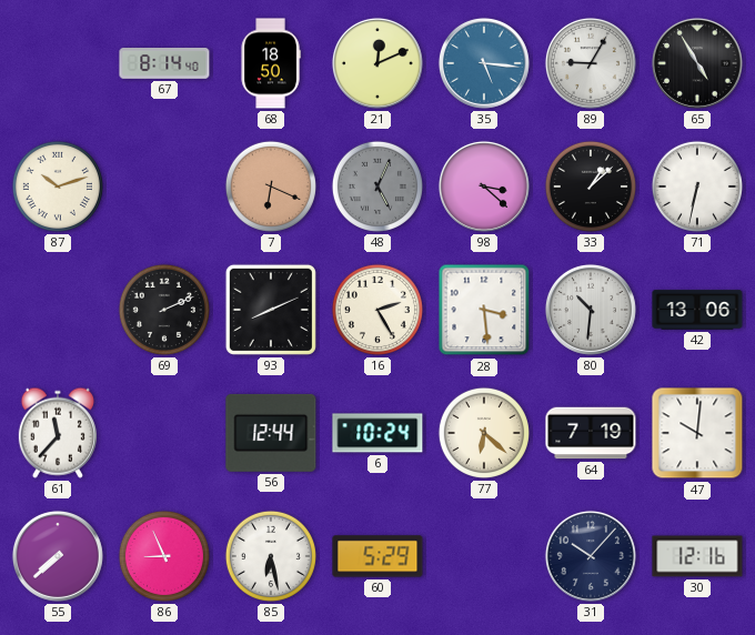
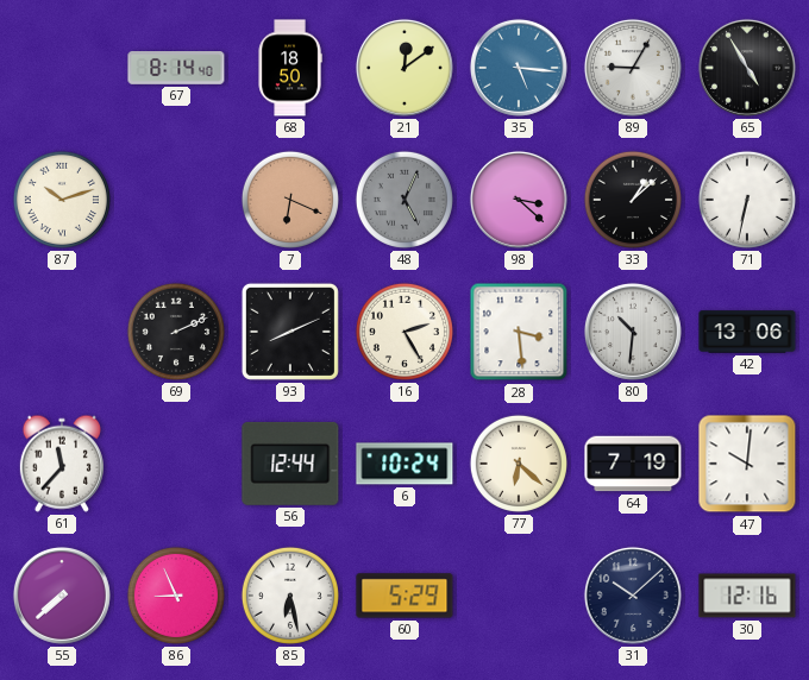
21: 12:11 -> 12:09 (404, 68)
31: 10:07 -> 10:08 (633, 596)
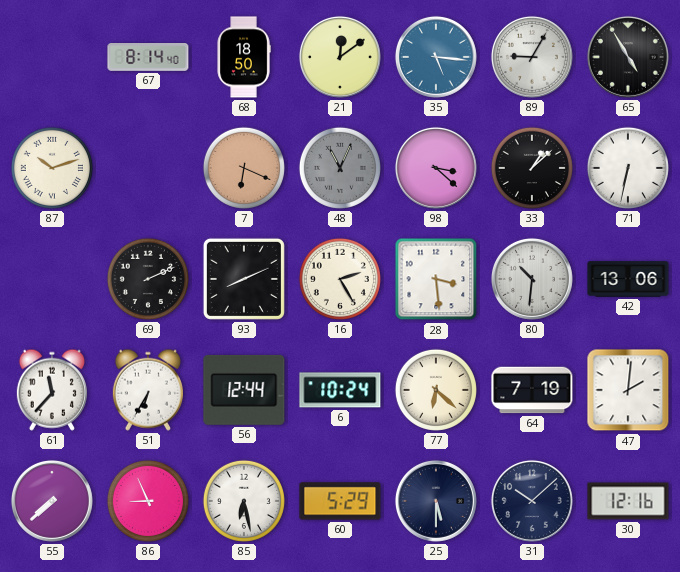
48: 5:04 -> 11:04 (340, 168)
51: none -> 6:35 (148, 390)
47: 10:01 -> 2:01 (628, 390)
25: none -> 5:30 (436, 501)
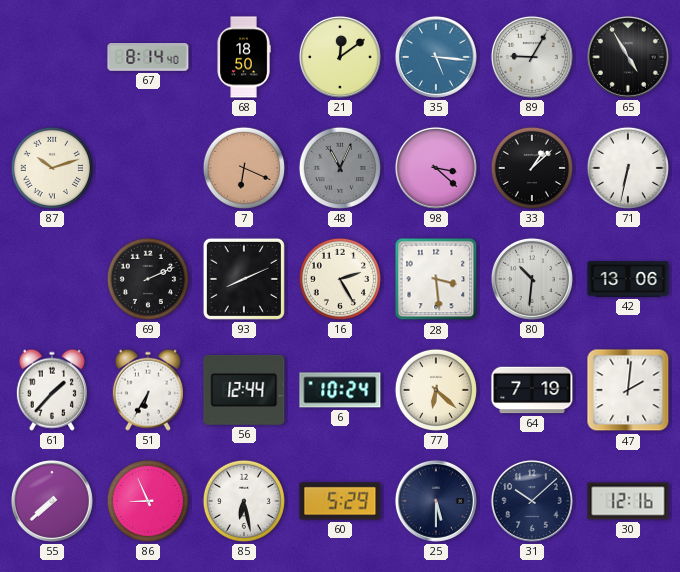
61: 11:37 -> 1:37 (52, 390)
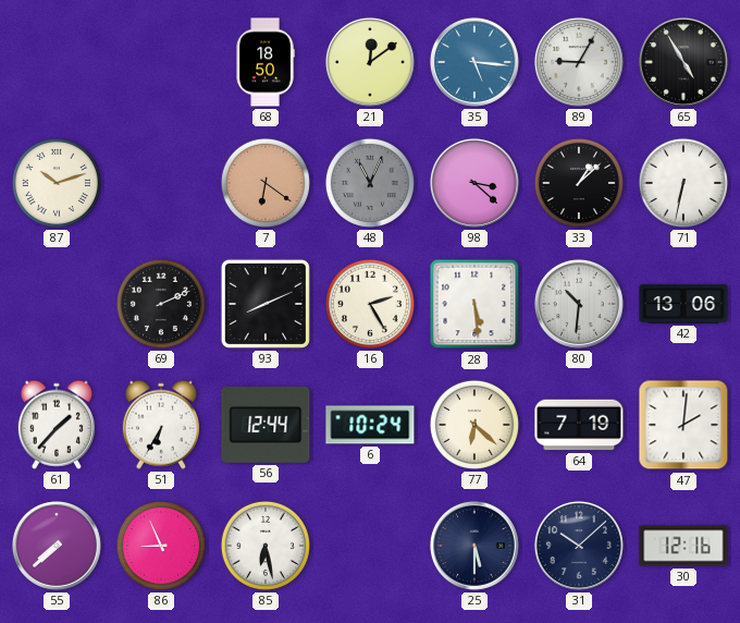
67: 8:14 -> none (148, 58)
7: 6:19 -> 6:21 (266, 183)
28: 3:29 -> 5:29 (474, 304)
60: 5:29 -> none (340, 501)
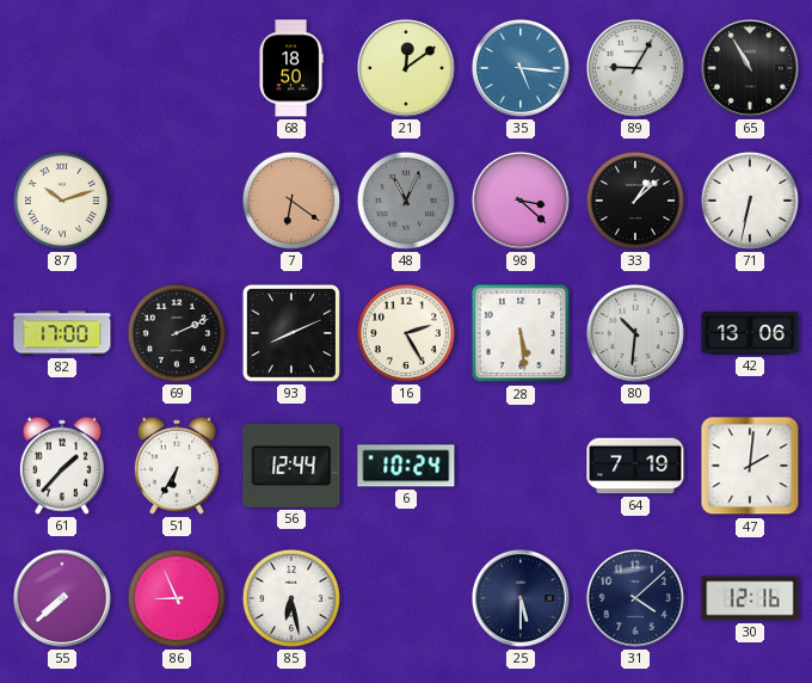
65: 4:55 -> 10:55 (750, 68)
82: none -> 17:00 (62, 333)
77: 6:22 -> none (474, 425)
31: 10:08 -> 4:08 (635, 598)
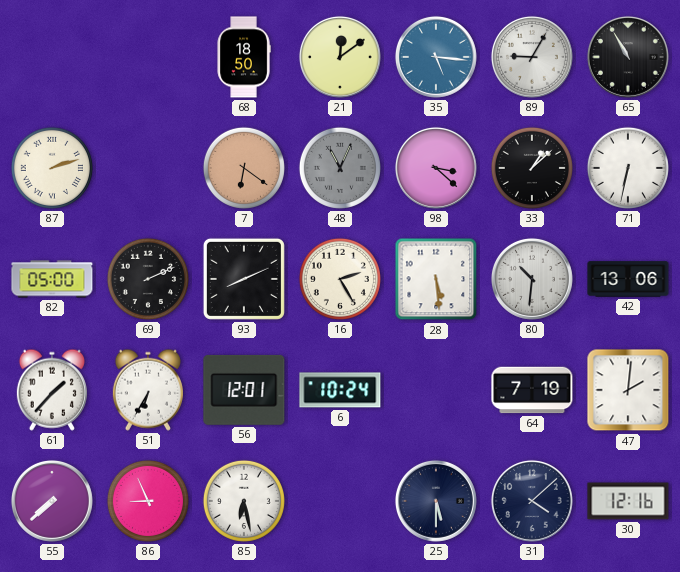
87: 10:12 -> 2:12 (52, 168)
82: 17:00 -> 05:00 (52, 279)
56: 12:44 -> 12:01 (244, 390)
